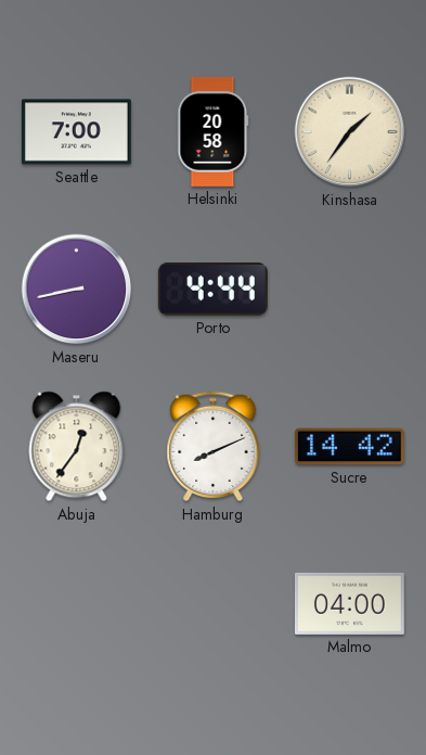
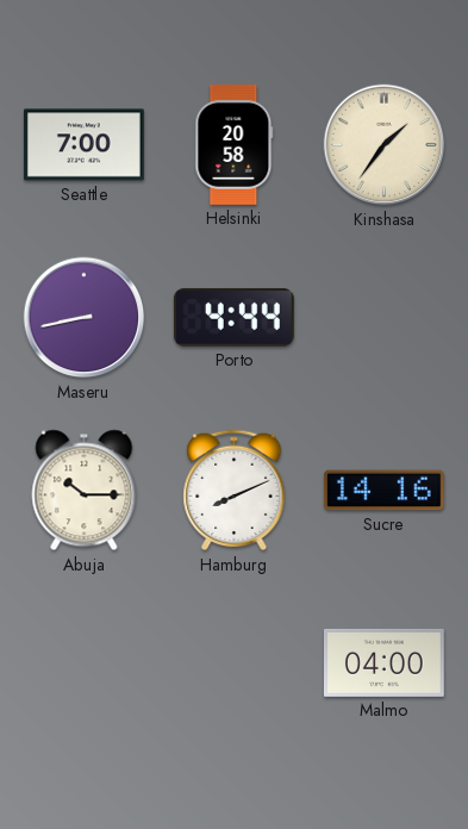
Abuja: 12:36 -> 10:15 (85, 491)
Sucre: 14:42 -> 14:16 (383, 491)
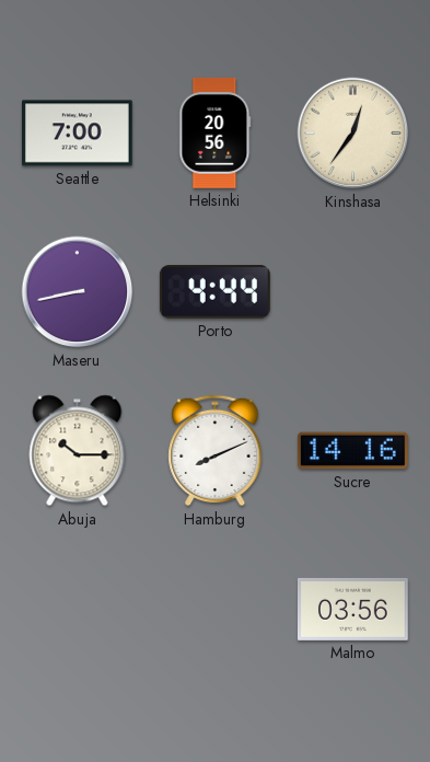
Helsinki: 20:58 -> 20:56 (216, 134)
Kinshasa: 1:36 -> 12:36 (353, 134)
Malmo: 04:00 -> 03:56 (352, 609)
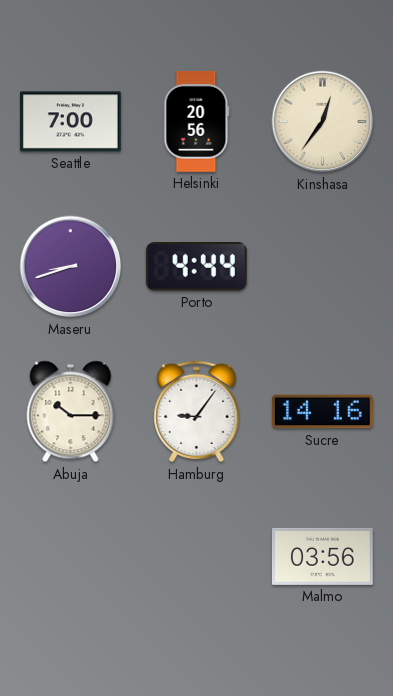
Maseru: 8:43 -> 8:42 (71, 267)
Hamburg: 8:11 -> 9:06 (197, 412)
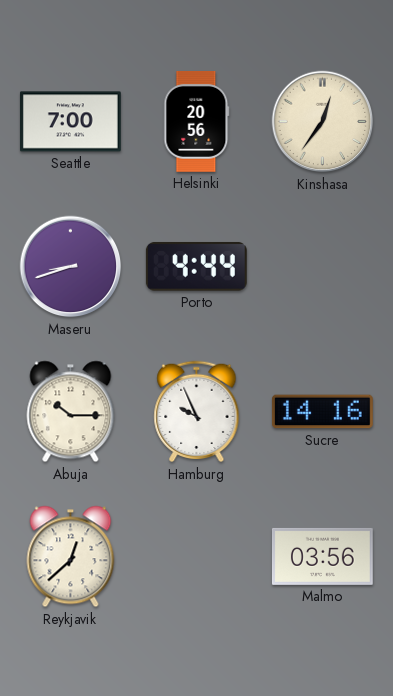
Hamburg: 9:06 -> 9:56 (197, 412)
Reykjavik: none -> 12:38 (71, 557)
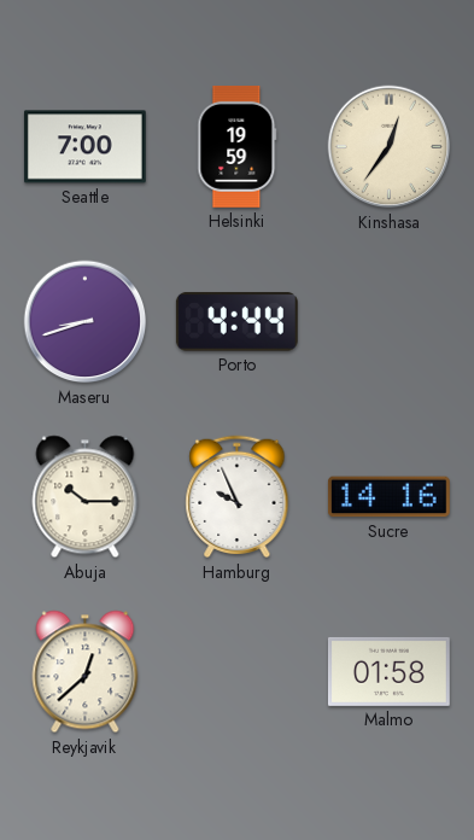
Helsinki: 20:56 -> 19:59 (238, 147)
Malmo: 03:56 -> 01:58 (388, 671)
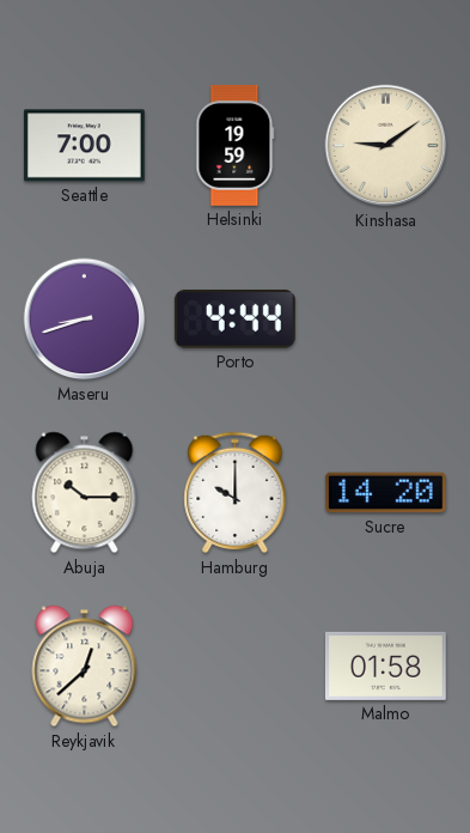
Kinshasa: 12:36 -> 9:09 (386, 146)
Hamburg: 9:56 -> 10:00 (236, 493)
Sucre: 14:16 -> 14:20 (385, 493)
